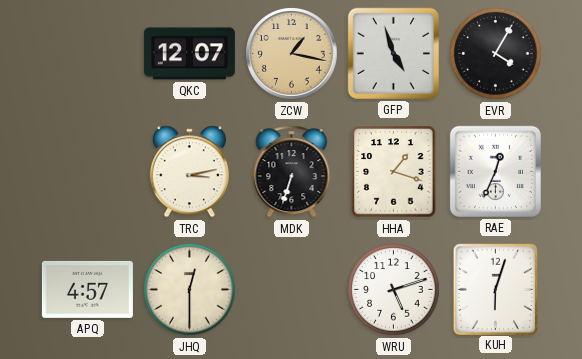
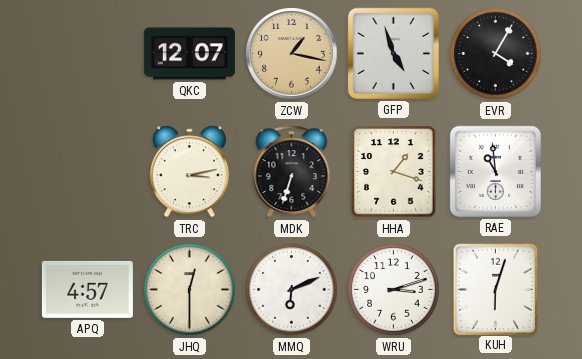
RAE: 12:34 -> 10:59 (495, 171)
MMQ: none -> 6:11 (292, 290)
WRU: 5:12 -> 3:12 (394, 290)
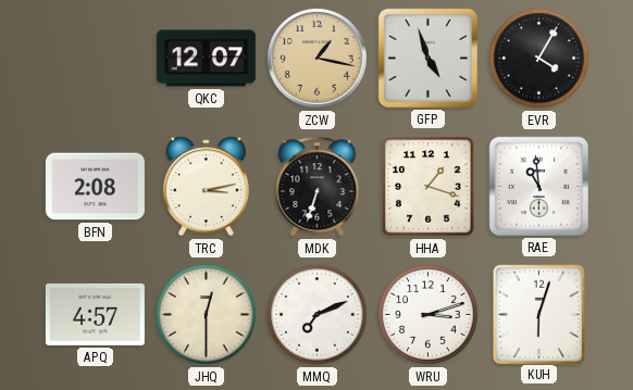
BFN: none -> 2:08 (95, 187)
MMQ: 6:11 -> 7:11 (318, 315)
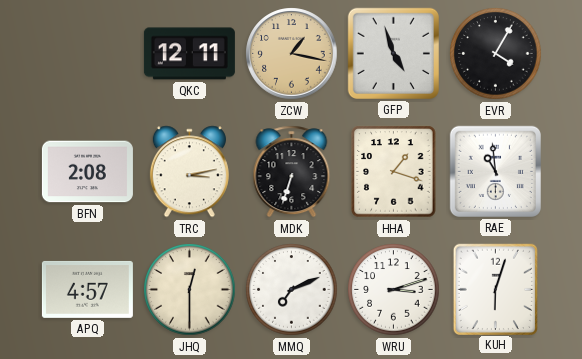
QKC: 12:07 -> 12:11 (189, 54)
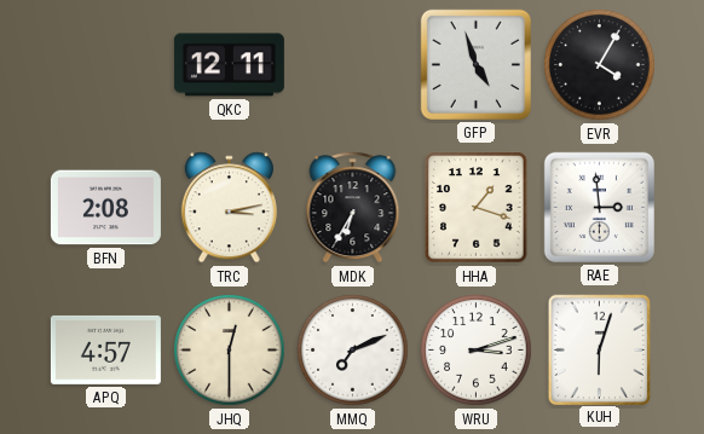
ZCW: 1:17 -> none (292, 54)
MDK: 6:33 -> 6:35 (353, 208)
RAE: 10:59 -> 2:59 (599, 207)
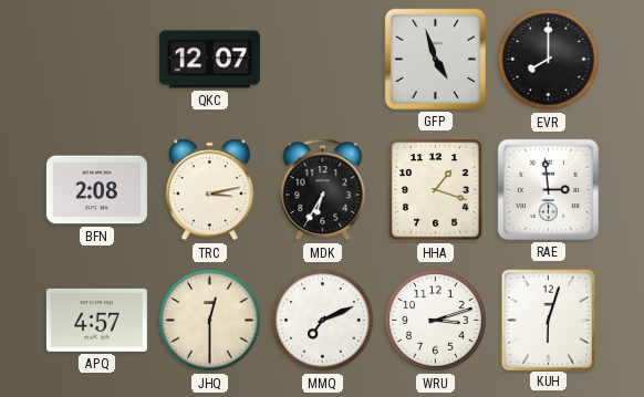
QKC: 12:11 -> 12:07 (209, 60)
EVR: 4:05 -> 8:00 (549, 60)
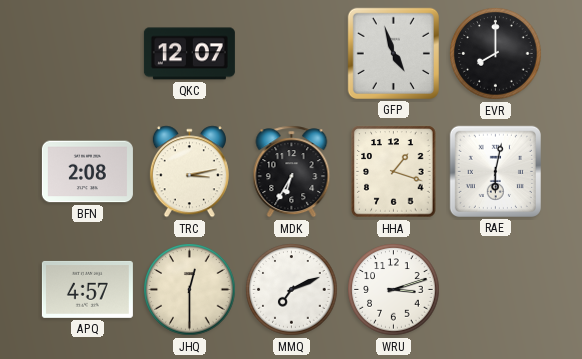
RAE: 2:59 -> 6:02 (495, 171)
KUH: 6:03 -> none (548, 320)
